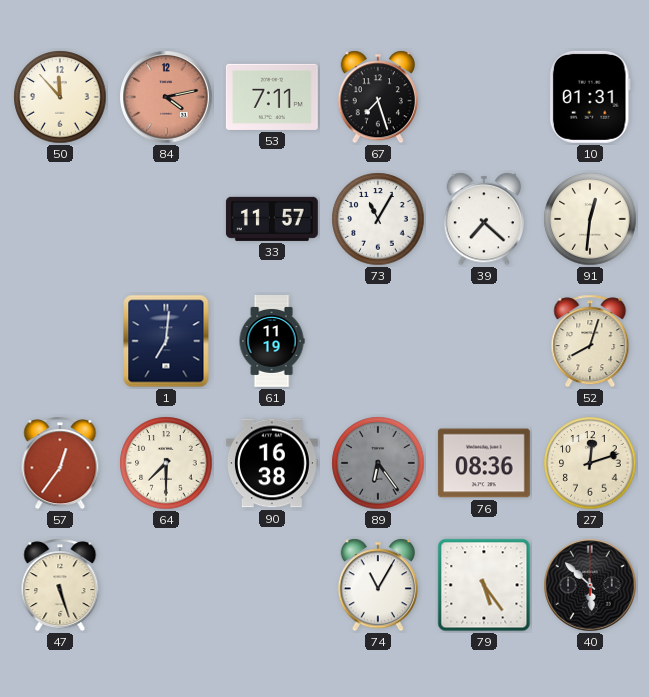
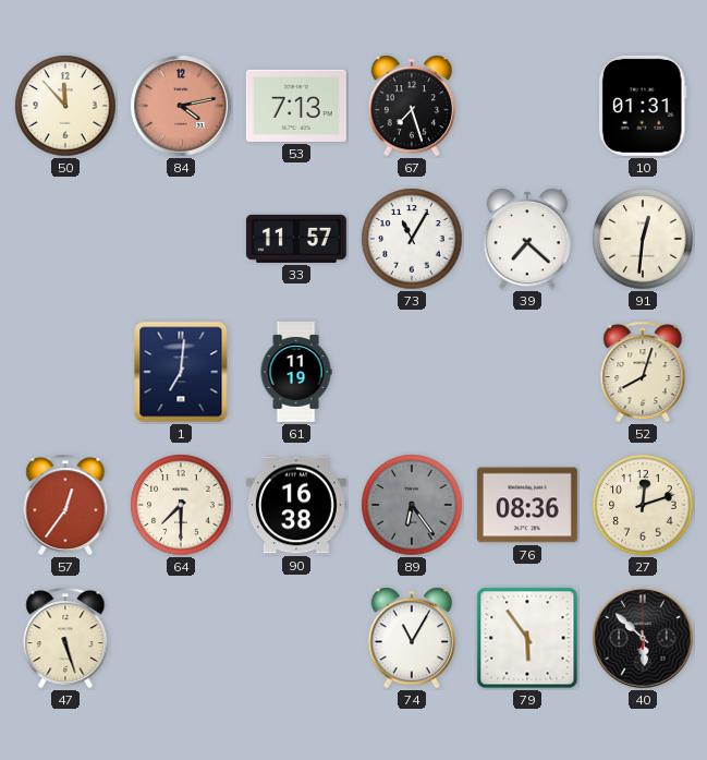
53: 7:11 -> 7:13 (296, 106)
79: 5:24 -> 5:54 (527, 638)
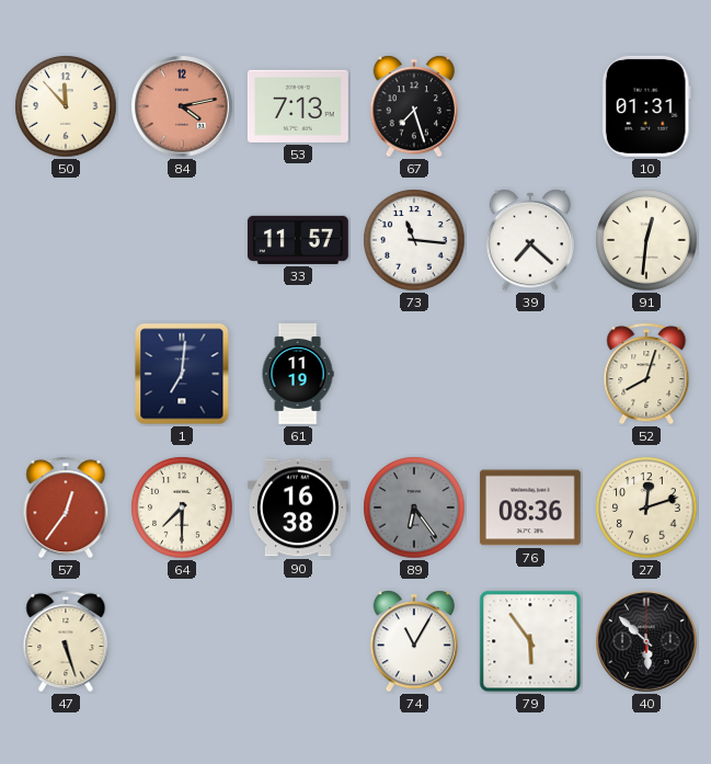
73: 11:05 -> 11:16 (414, 240)
